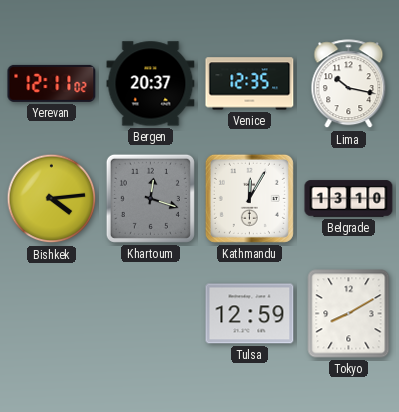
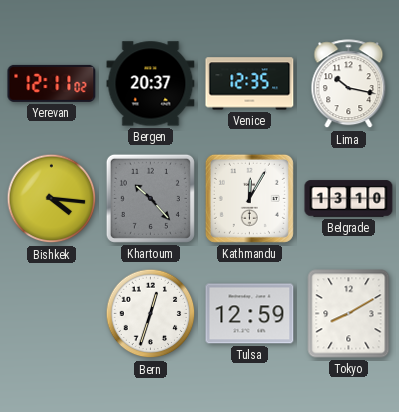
Bishkek: 4:14 -> 4:16 (52, 199)
Khartoum: 12:18 -> 10:23 (150, 198)
Bern: none -> 12:33 (151, 314)
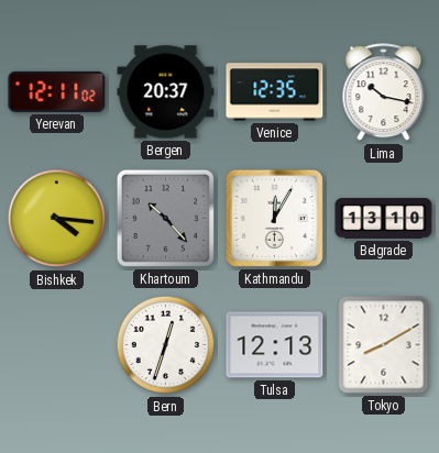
Tulsa: 12:59 -> 12:13 (275, 345)
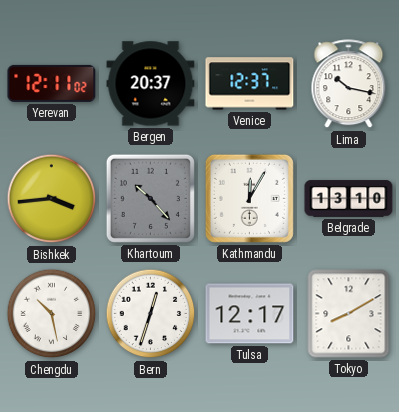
Venice: 12:35 -> 12:37 (250, 84)
Bishkek: 4:16 -> 3:44 (52, 199)
Chengdu: none -> 10:28 (52, 314)
Tulsa: 12:13 -> 12:17 (250, 314)
